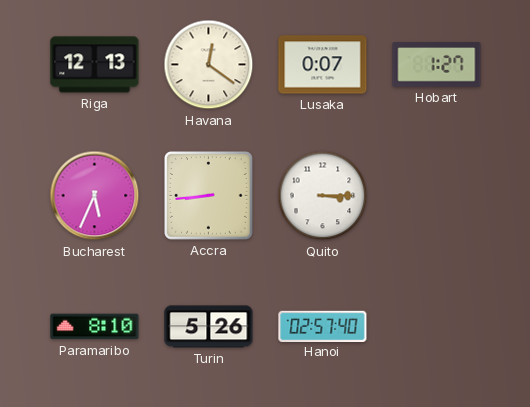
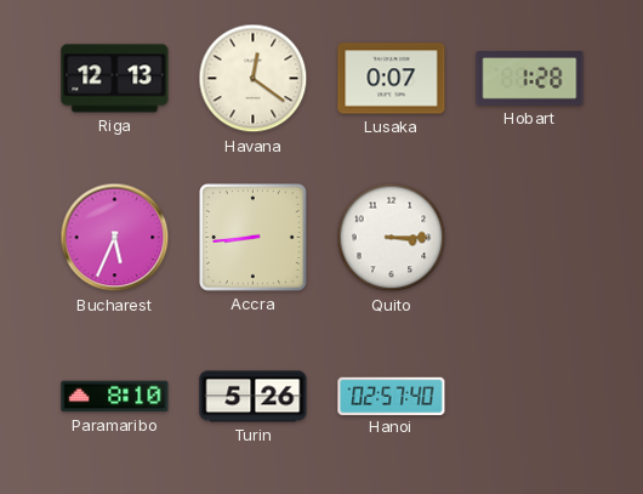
Hobart: 1:27 -> 1:28 (530, 79)
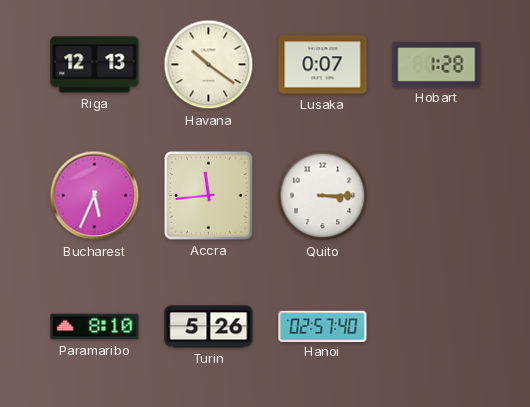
Havana: 12:21 -> 10:21 (209, 65)
Accra: 8:44 -> 11:44 (209, 196)
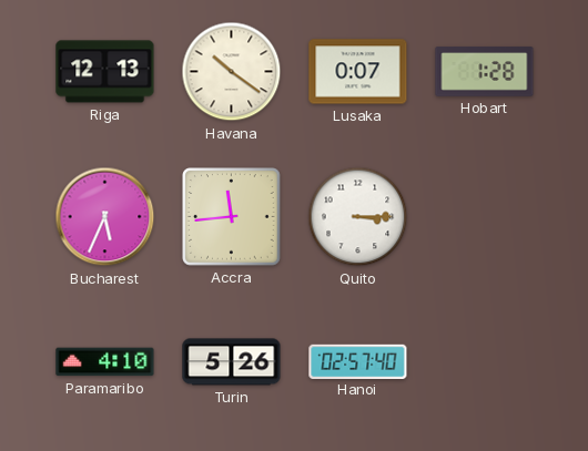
Paramaribo: 8:10 -> 4:10 (105, 362)
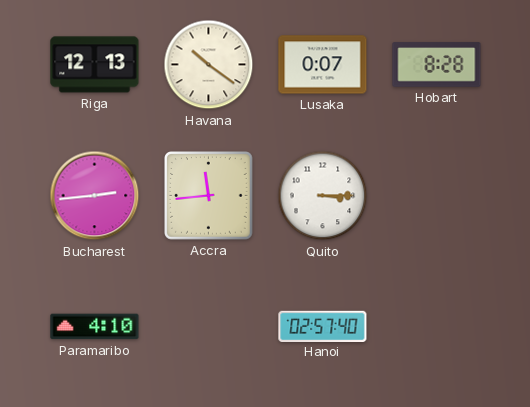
Hobart: 1:28 -> 8:28 (437, 65)
Bucharest: 5:34 -> 2:44 (95, 196)
Turin: 5:26 -> none (232, 362)
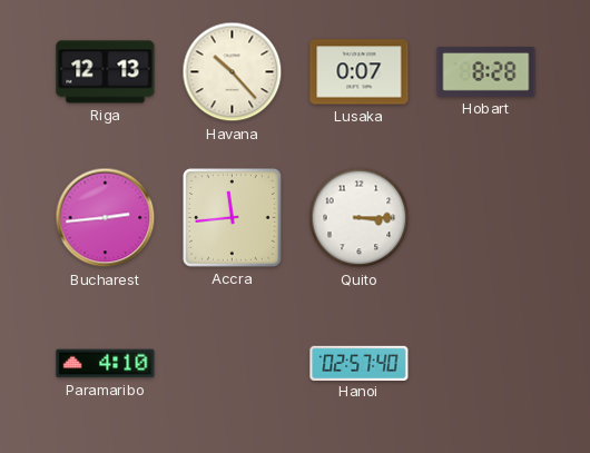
Havana: 10:21 -> 10:23 (233, 72)
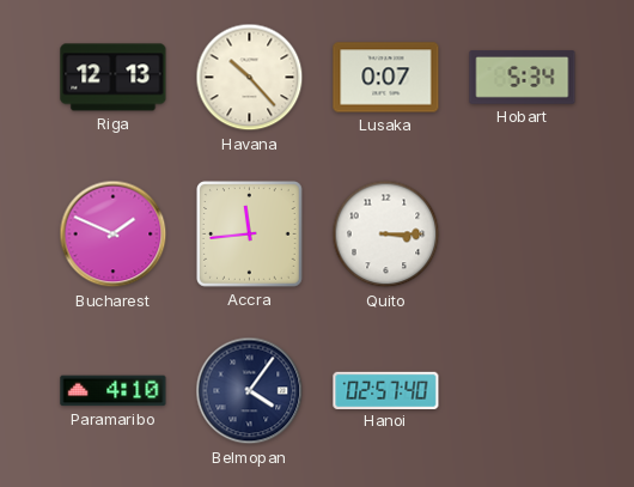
Hobart: 8:28 -> 5:34 (523, 78)
Bucharest: 2:44 -> 1:49 (114, 235)
Belmopan: none -> 4:06 (250, 391)
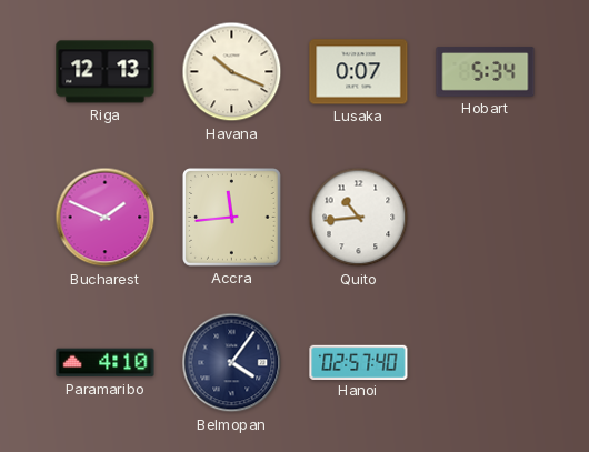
Havana: 10:23 -> 10:19 (232, 72)
Quito: 3:15 -> 10:44 (359, 218)
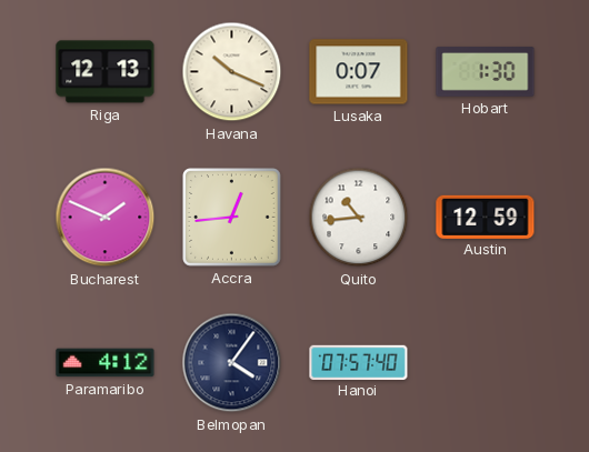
Hobart: 5:34 -> 1:30 (486, 72)
Accra: 11:44 -> 12:44 (232, 218)
Austin: none -> 12:59 (486, 217)
Paramaribo: 4:10 -> 4:12 (106, 363)
Hanoi: 02:57 -> 07:57 (359, 362)
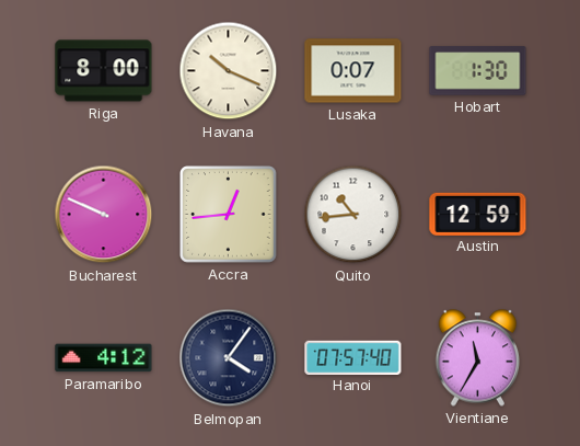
Riga: 12:13 -> 8:00 (104, 71)
Bucharest: 1:49 -> 9:49 (104, 215)
Vientiane: none -> 11:35 (478, 358)
